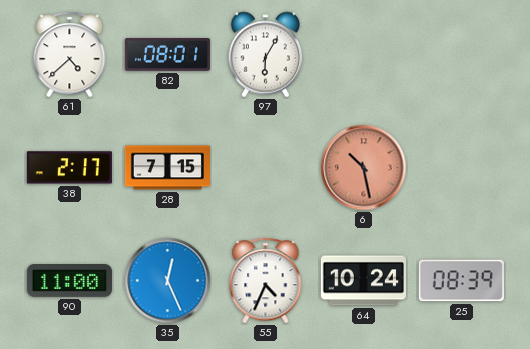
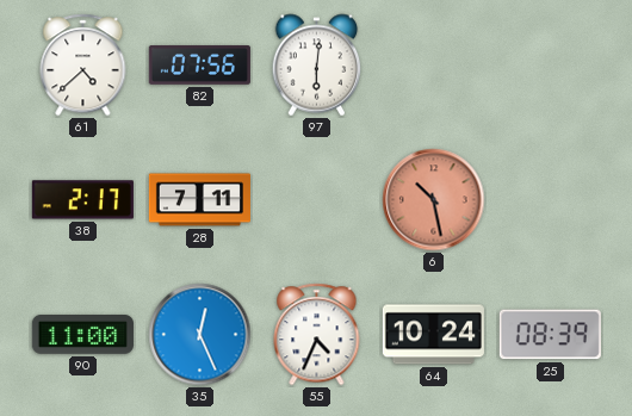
82: 08:01 -> 07:56 (199, 66)
97: 6:05 -> 6:01 (317, 66)
28: 7:15 -> 7:11 (199, 200)
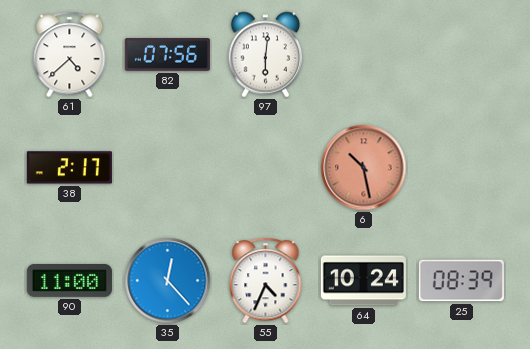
28: 7:11 -> none (199, 200)
35: 12:26 -> 12:23 (168, 281)
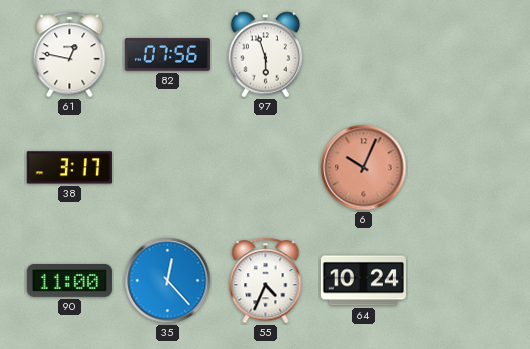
61: 4:38 -> 12:47 (70, 55)
97: 6:01 -> 5:57 (266, 55)
38: 2:17 -> 3:17 (69, 168)
6: 10:28 -> 10:04 (364, 168)
25: 08:39 -> none (461, 281)
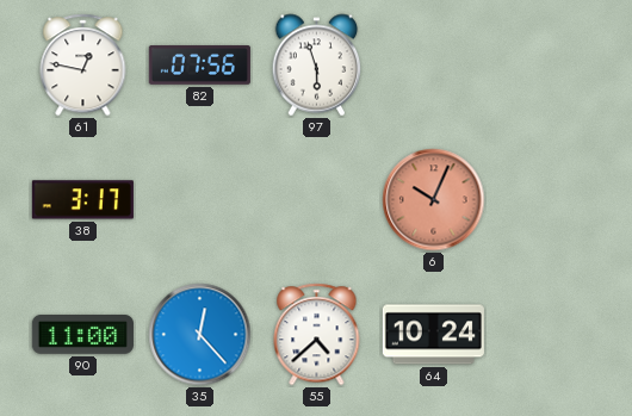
55: 4:34 -> 4:38 (317, 335)
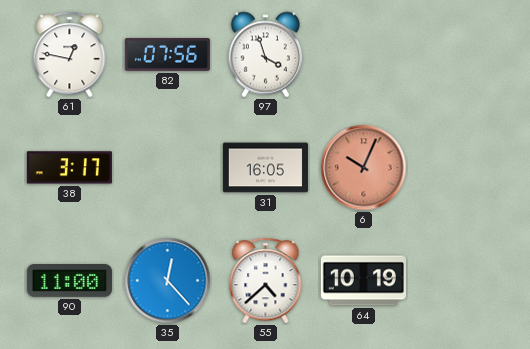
97: 5:57 -> 3:57 (266, 55)
31: none -> 16:05 (265, 168)
64: 10:24 -> 10:19 (363, 281)
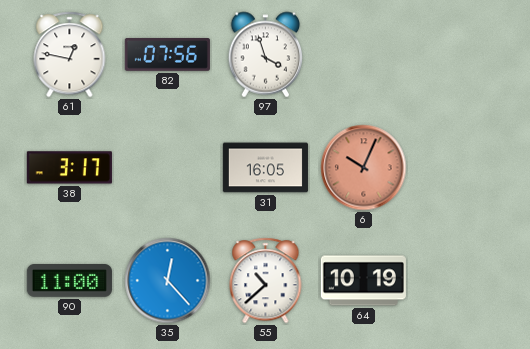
55: 4:38 -> 10:38 (266, 281)
